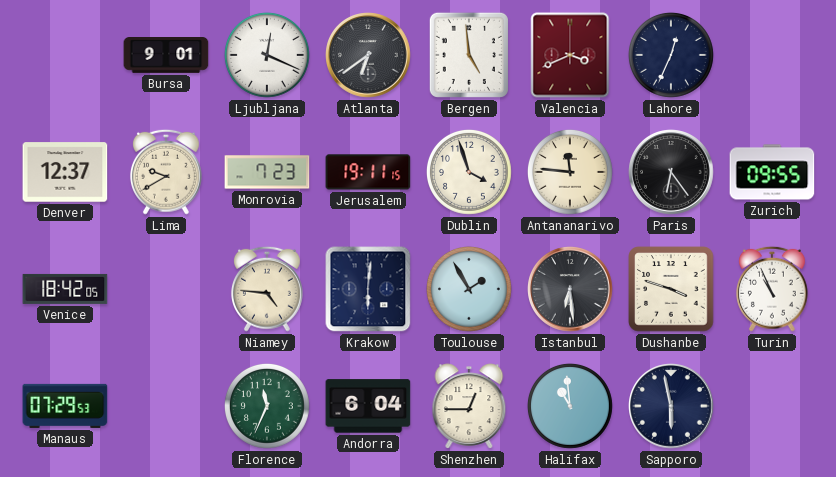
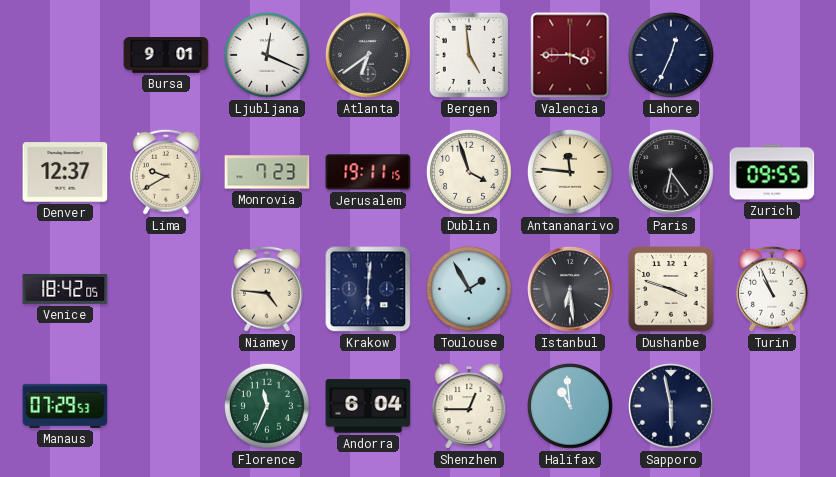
Valencia: 3:41 -> 3:45 (570, 55)
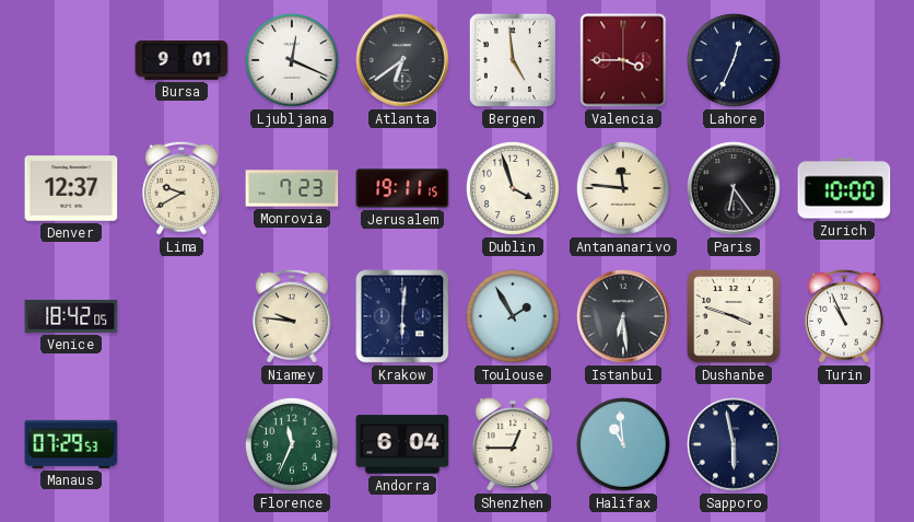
Zurich: 09:55 -> 10:00 (844, 188)
Niamey: 4:46 -> 9:46 (292, 316)
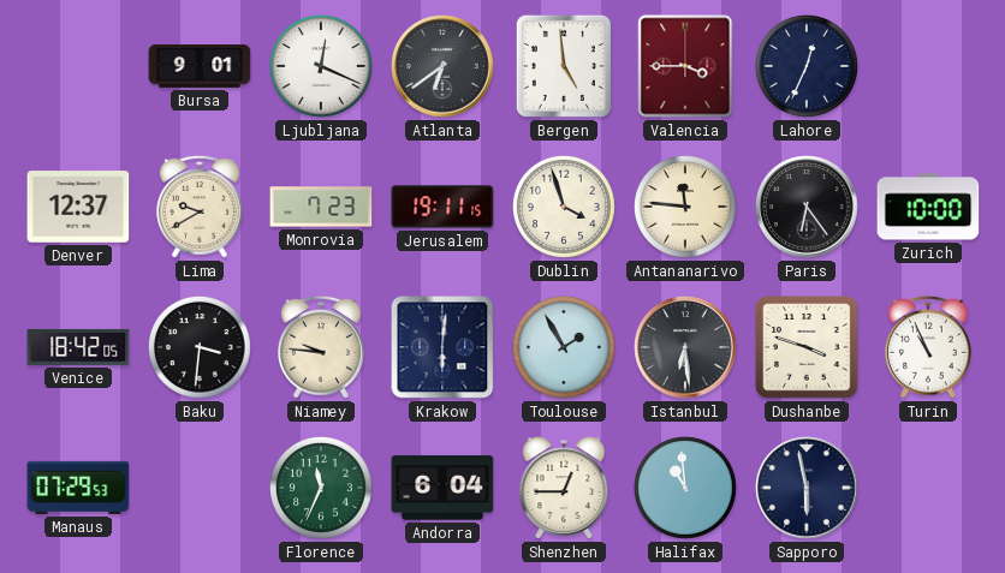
Baku: none -> 3:31 (200, 347)
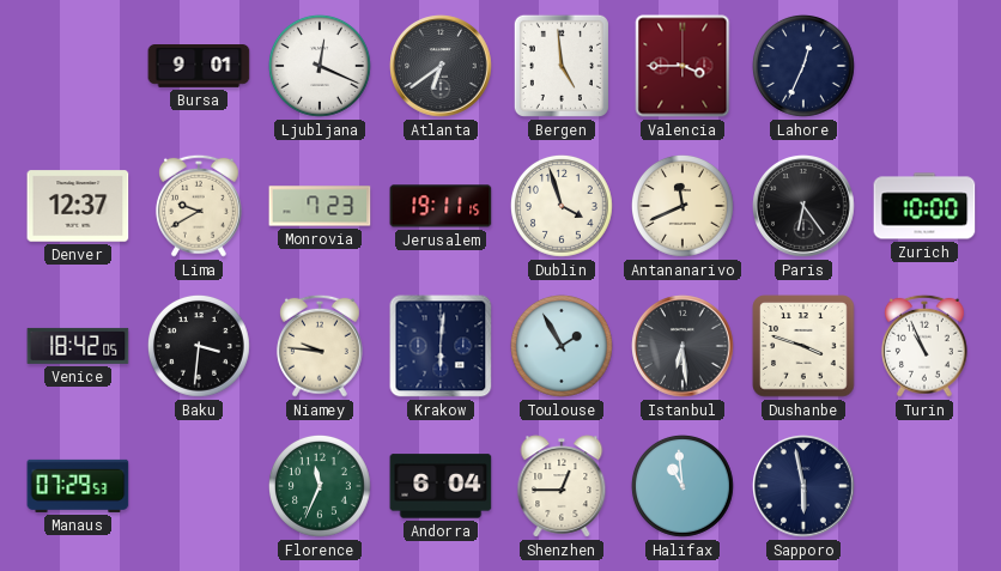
Antananarivo: 11:46 -> 11:41 (682, 206)
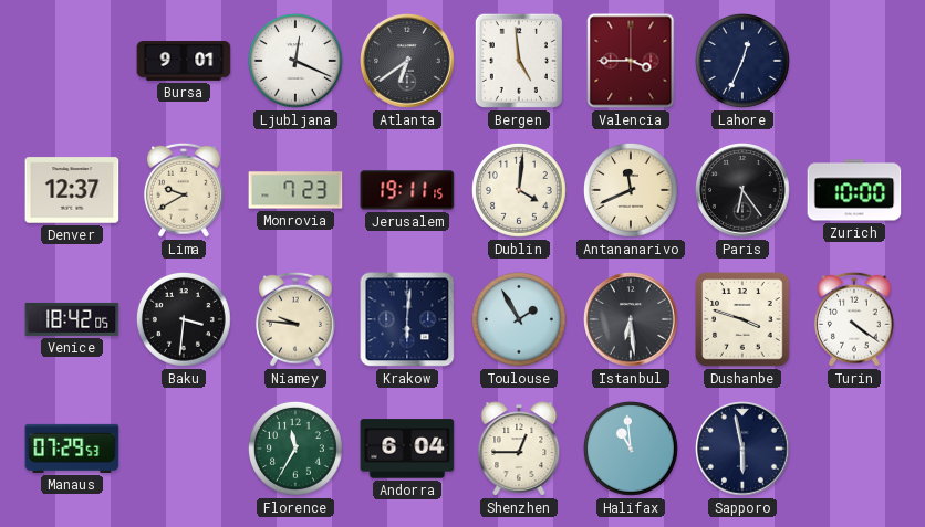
Dublin: 3:57 -> 4:01 (519, 190)
Turin: 10:56 -> 4:21 (854, 319)
Florence: 11:34 -> 11:35 (295, 449)
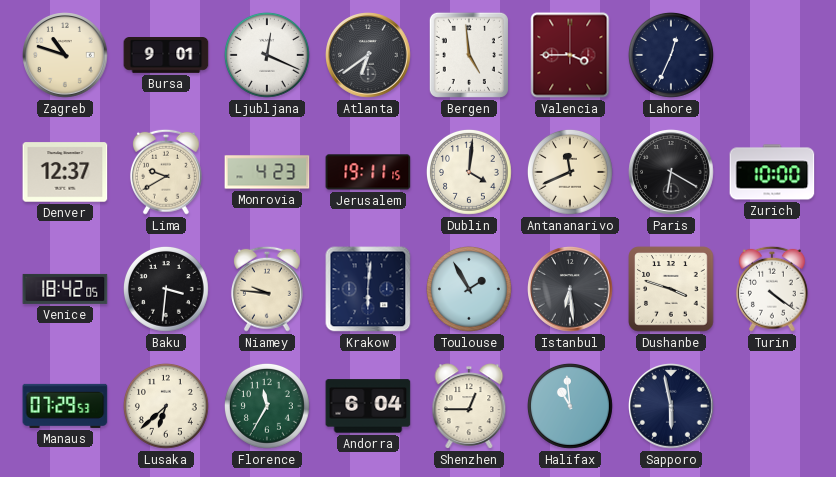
Zagreb: none -> 10:48 (65, 55)
Monrovia: 7:23 -> 4:23 (267, 172)
Paris: 6:24 -> 6:20 (671, 172)
Lusaka: none -> 6:38 (166, 406)
